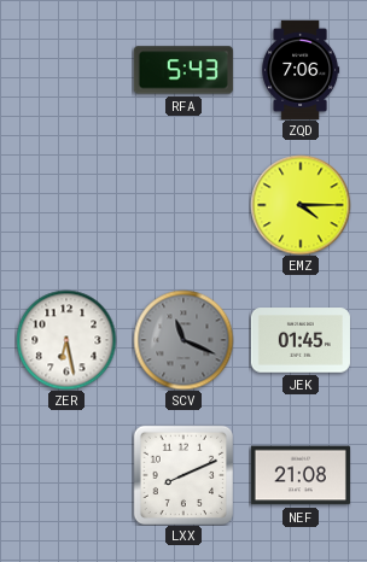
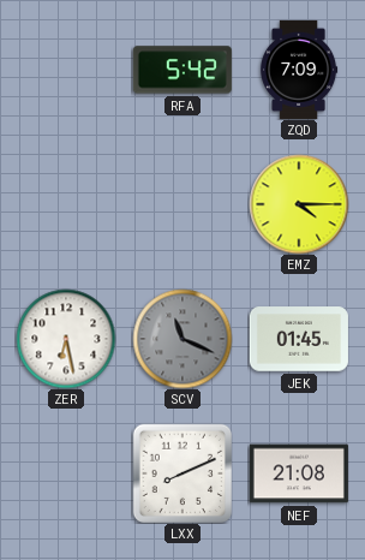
RFA: 5:43 -> 5:42 (182, 70)
ZQD: 7:06 -> 7:09 (299, 70)
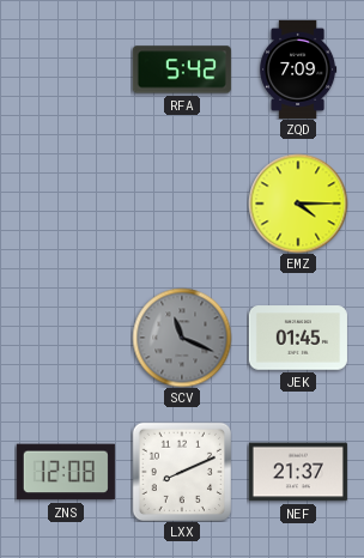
ZER: 6:28 -> none (66, 339)
ZNS: none -> 12:08 (66, 472)
NEF: 21:08 -> 21:37 (298, 472)
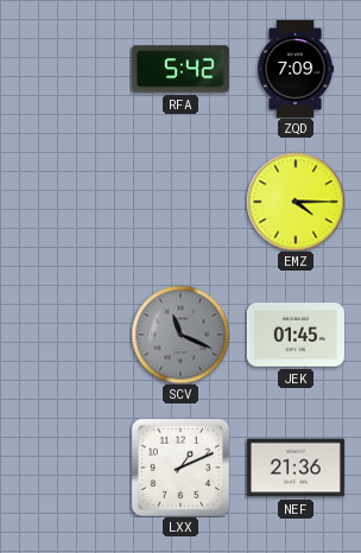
ZNS: 12:08 -> none (66, 472)
LXX: 8:11 -> 1:11 (179, 466)
NEF: 21:37 -> 21:36 (296, 468)
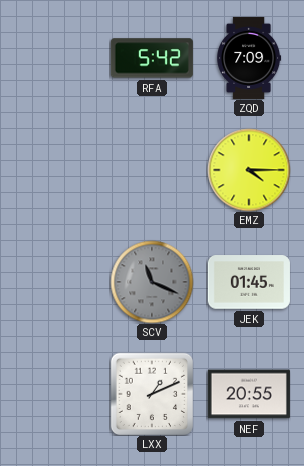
NEF: 21:36 -> 20:55 (249, 394)
